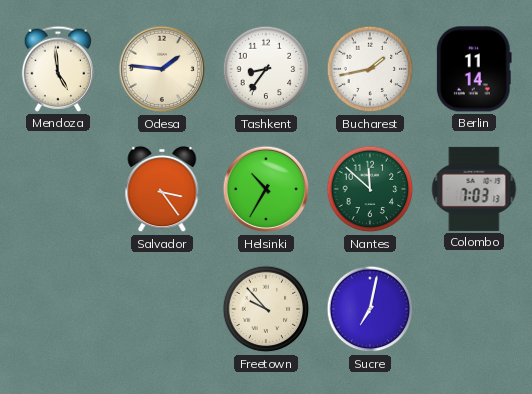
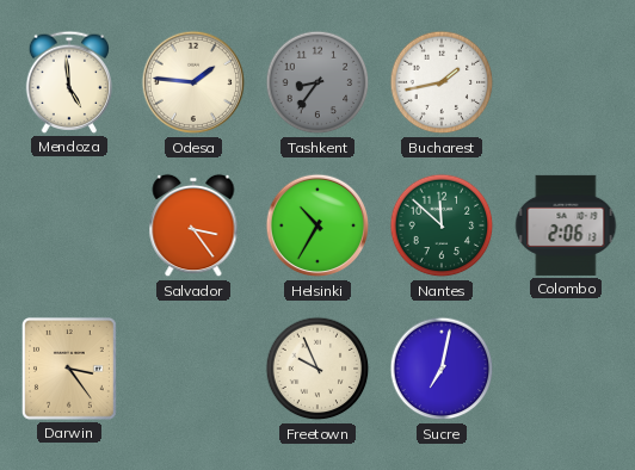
Tashkent dial: white -> grey (317, 82)
Berlin: 11:14 -> none (474, 69)
Colombo: 7:03 -> 2:06 (566, 225)
Darwin: none -> 3:24 (69, 369)
Freetown: 9:53 -> 9:56 (317, 369)
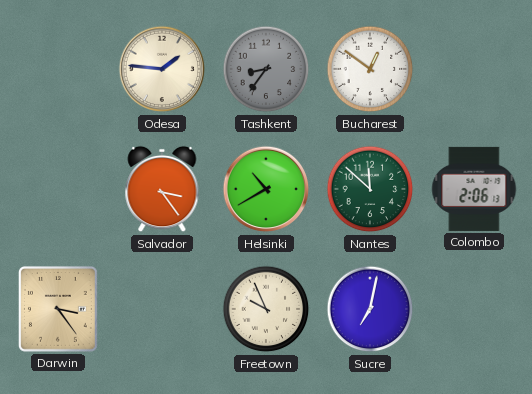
Mendoza: 4:59 -> none (68, 82)
Bucharest: 1:43 -> 12:51 (370, 69)
Helsinki: 10:35 -> 10:40 (266, 189)
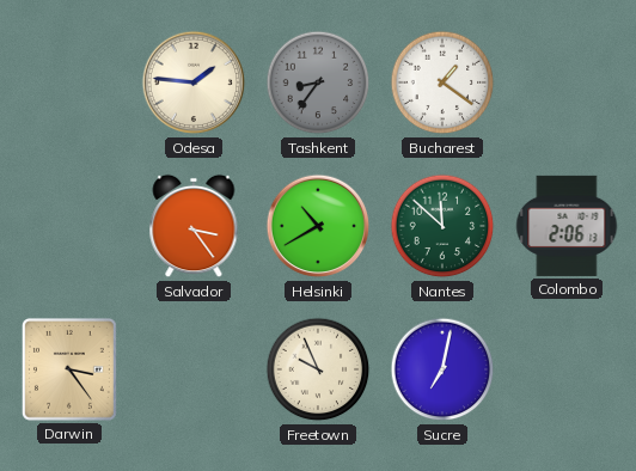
Bucharest: 12:51 -> 1:21 (442, 82)
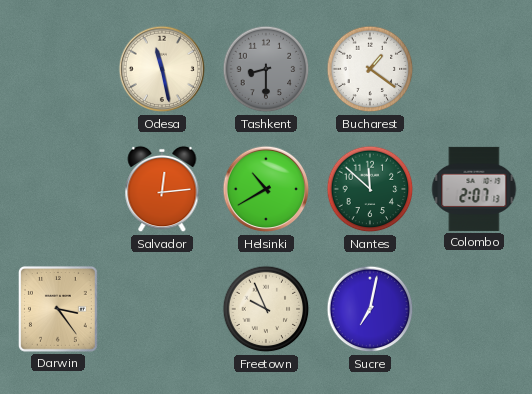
Odesa: 1:46 -> 11:28 (162, 69)
Tashkent: 8:36 -> 8:30 (266, 69)
Salvador: 3:24 -> 12:14 (162, 189)
Colombo: 2:06 -> 2:07 (474, 189)
